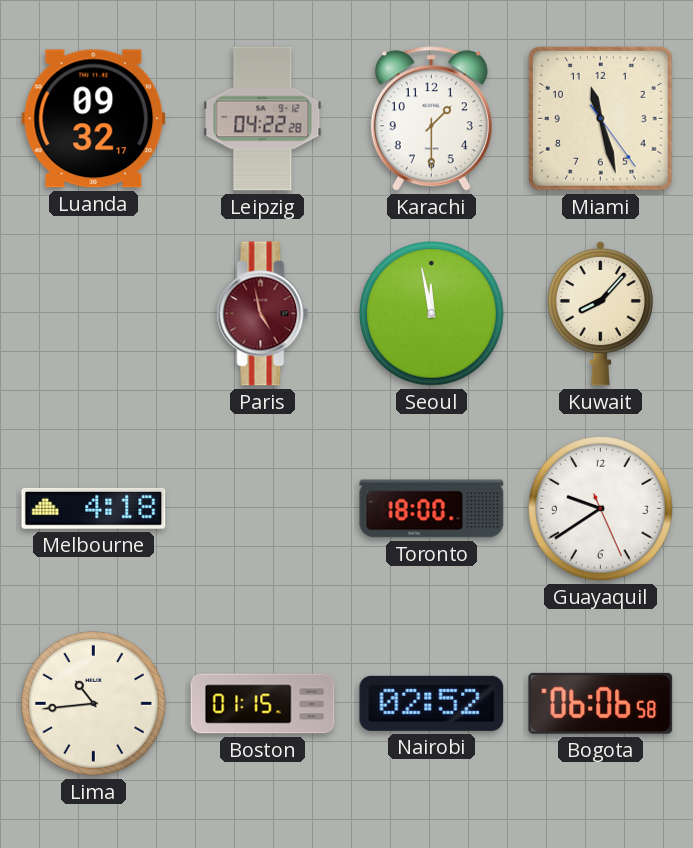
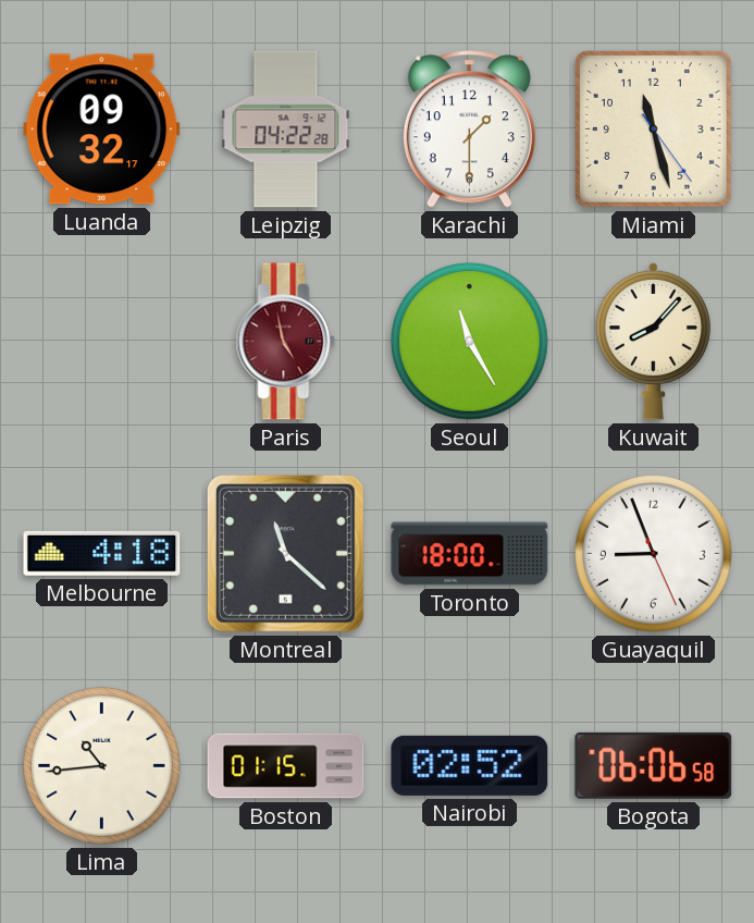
Seoul: 11:58 -> 11:25 (470, 342)
Montreal: none -> 11:22 (285, 553)
Guayaquil: 9:39 -> 8:56 (654, 554)
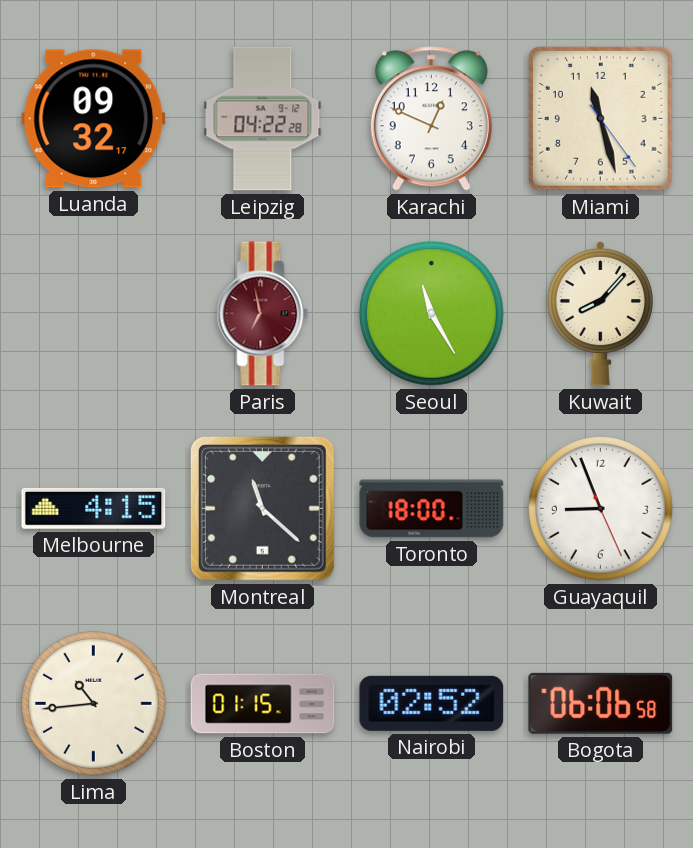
Karachi: 1:30 -> 12:49 (431, 119)
Paris: 4:58 -> 6:58 (263, 314)
Melbourne: 4:18 -> 4:15 (94, 508)
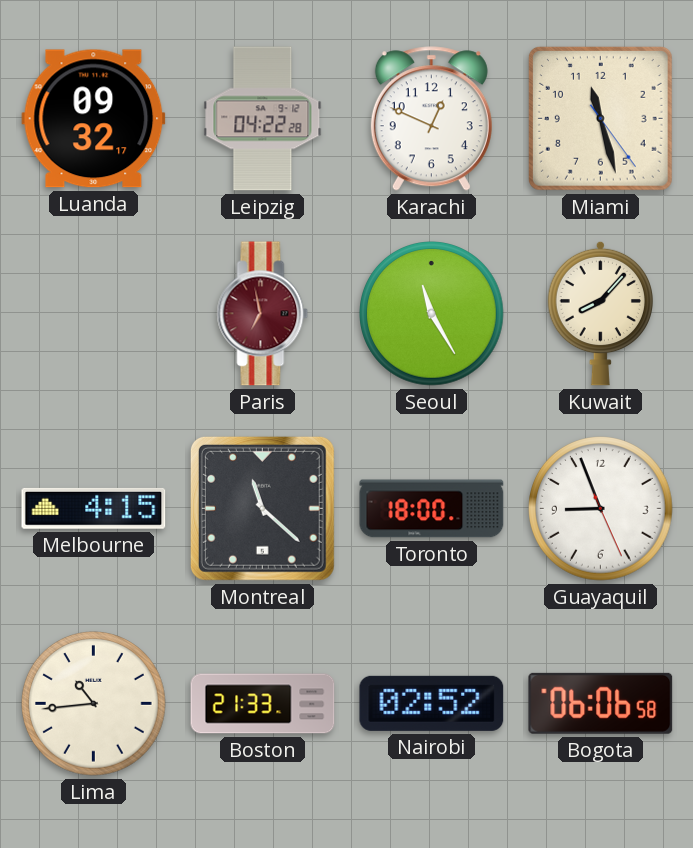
Boston: 01:15 -> 21:33 (263, 704)
